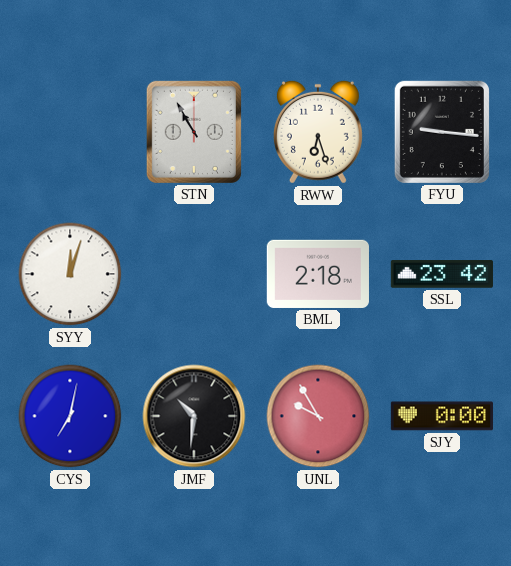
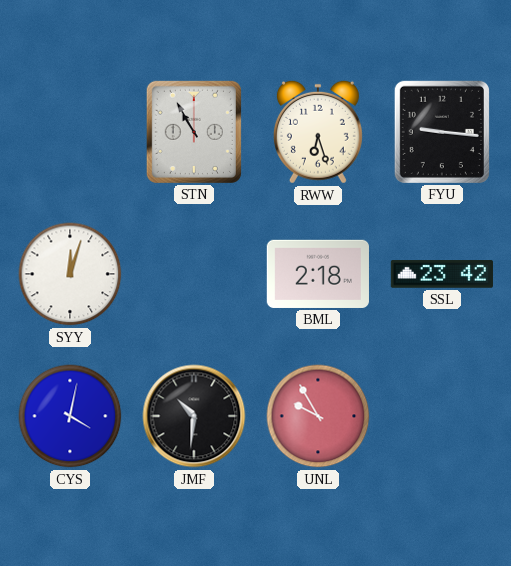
CYS: 7:02 -> 4:02 (70, 416)
SJY: 0:00 -> none (442, 416)
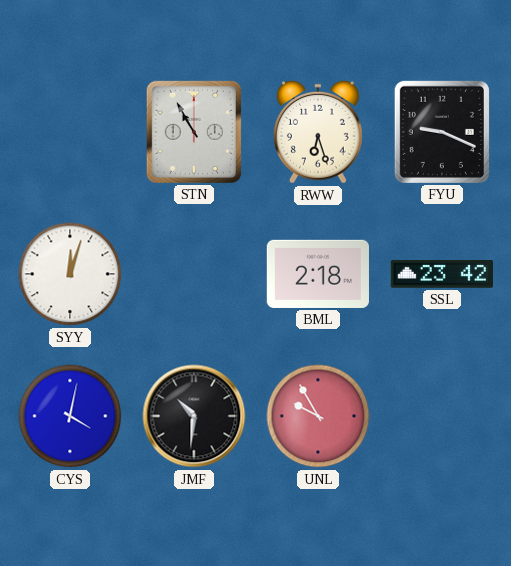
FYU: 9:16 -> 9:19 (442, 132)
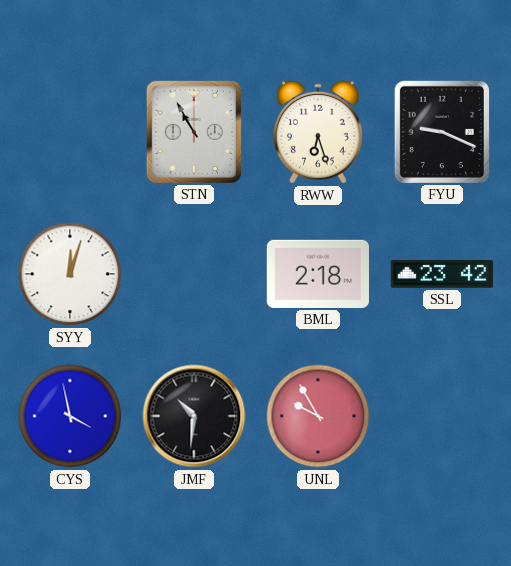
CYS: 4:02 -> 3:58 (70, 416)
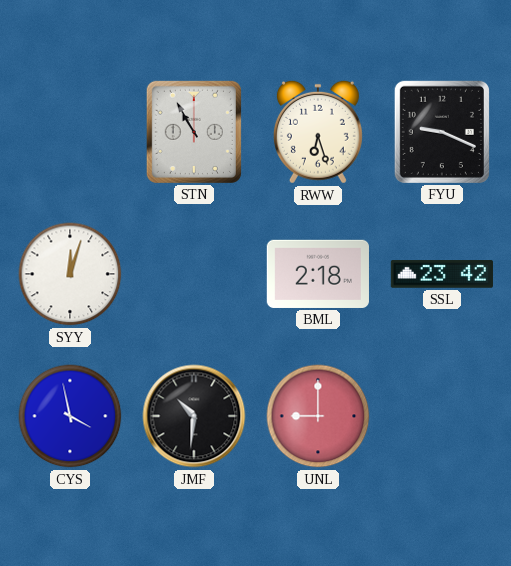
UNL: 9:55 -> 9:00 (318, 416)
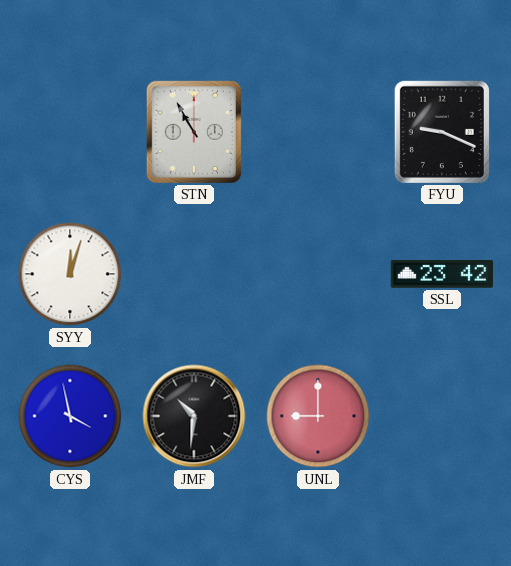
RWW: 6:27 -> none (318, 132)
BML: 2:18 -> none (318, 274)
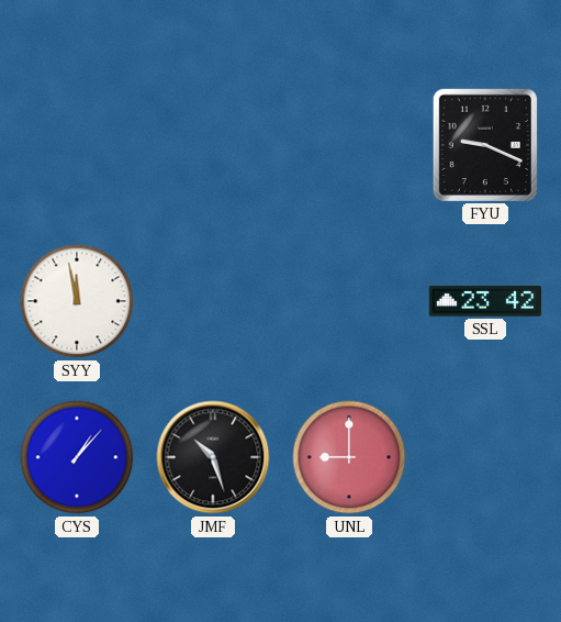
STN: 10:55 -> none (194, 132)
SYY: 12:03 -> 11:58 (77, 301)
CYS: 3:58 -> 1:07 (77, 457)
JMF: 10:31 -> 10:27 (213, 457)
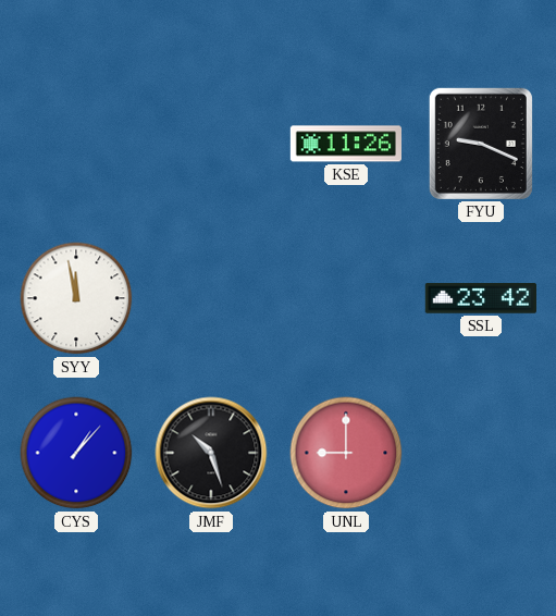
KSE: none -> 11:26 (345, 144)
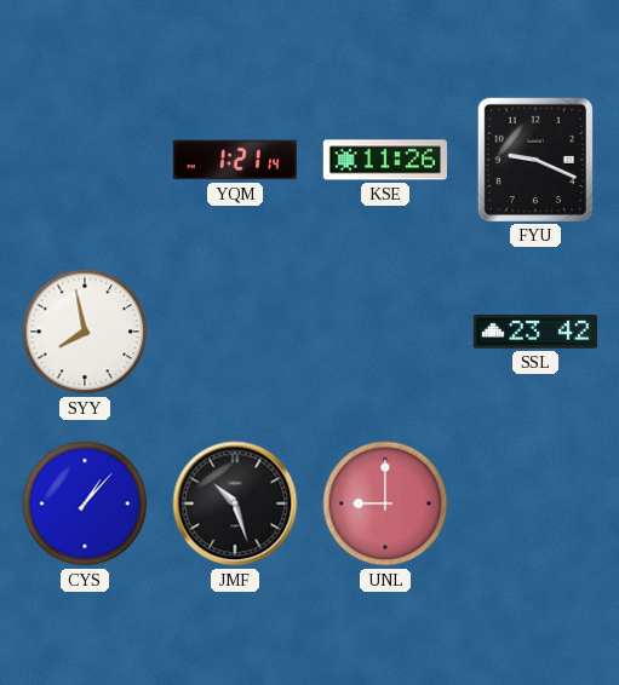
YQM: none -> 1:21 (235, 160)
SYY: 11:58 -> 7:58 (85, 332)
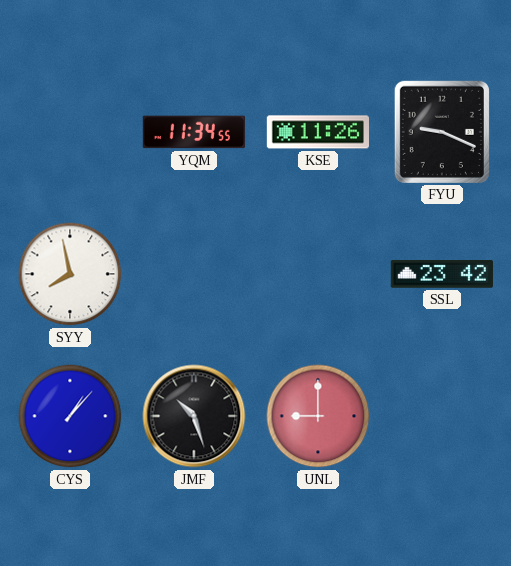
YQM: 1:21 -> 11:34 (194, 132)
